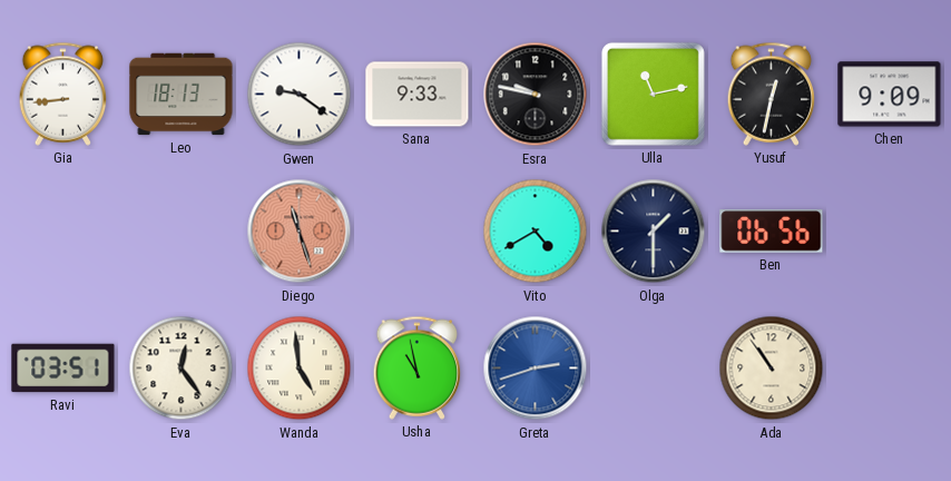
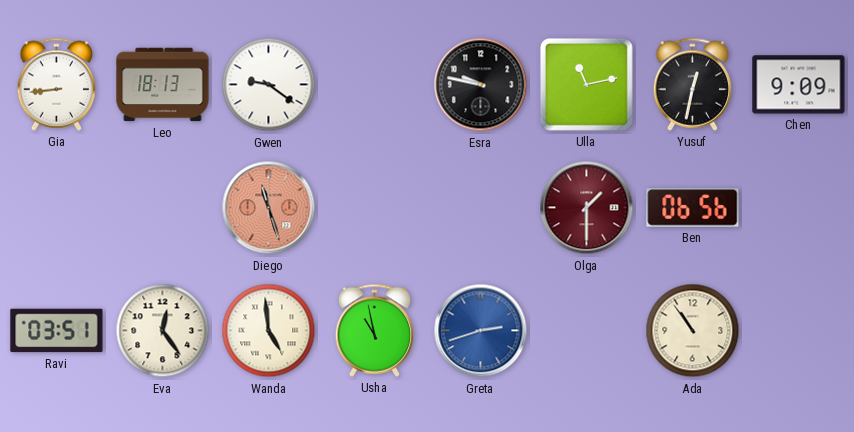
Sana: 9:33 -> none (418, 95)
Vito: 4:40 -> none (536, 232)
Olga dial: navy -> burgundy (587, 208)
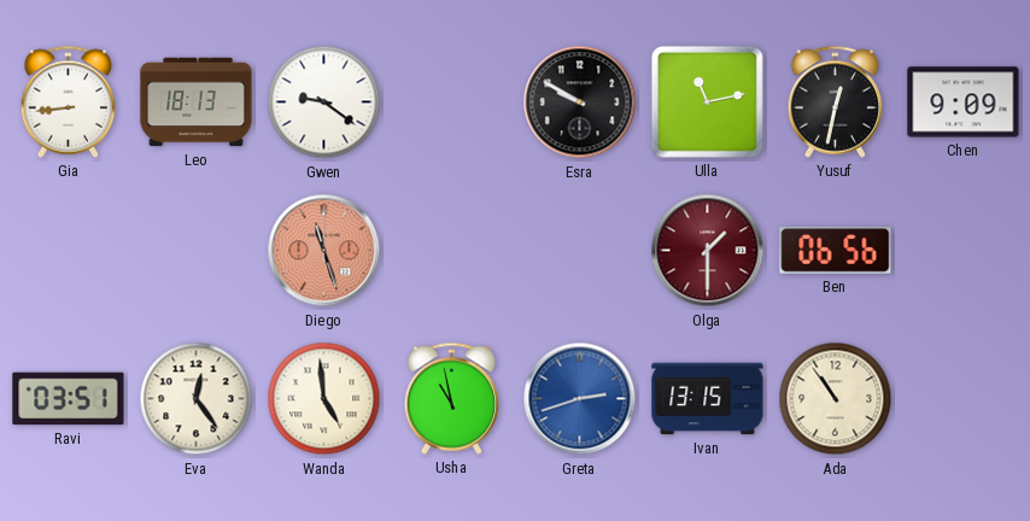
Esra: 9:47 -> 9:50 (580, 103)
Ivan: none -> 13:15 (708, 399)
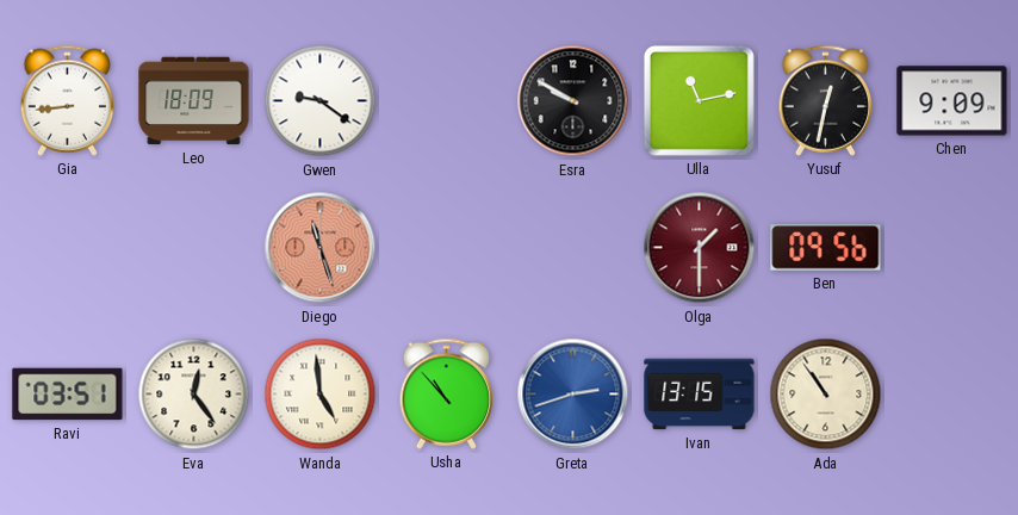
Leo: 18:13 -> 18:09 (194, 101)
Ben: 06:56 -> 09:56 (826, 248)
Usha: 10:58 -> 10:53 (447, 393)
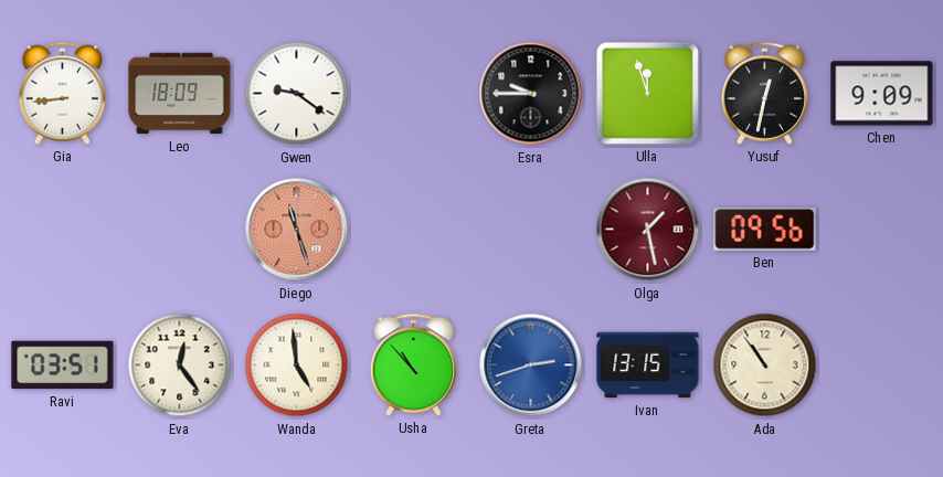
Esra: 9:50 -> 9:45 (531, 94)
Ulla: 11:13 -> 11:57 (647, 93)
Olga: 1:30 -> 1:28 (648, 230)
